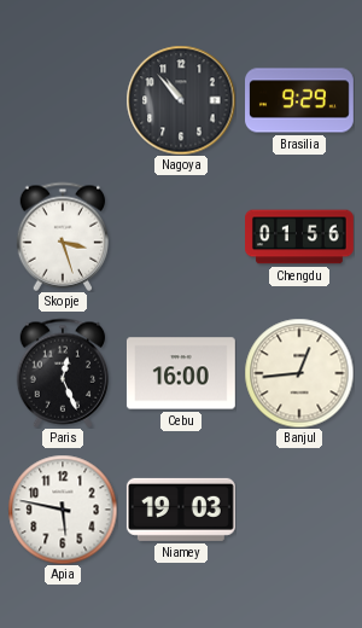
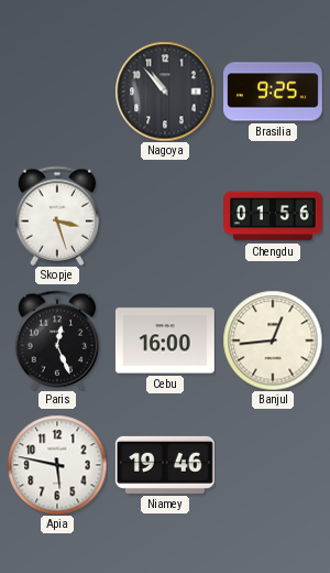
Brasilia: 9:29 -> 9:25 (274, 91)
Niamey: 19:03 -> 19:46 (165, 465)
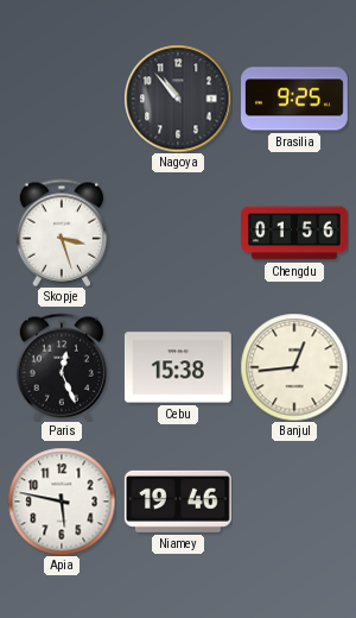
Cebu: 16:00 -> 15:38 (178, 367)
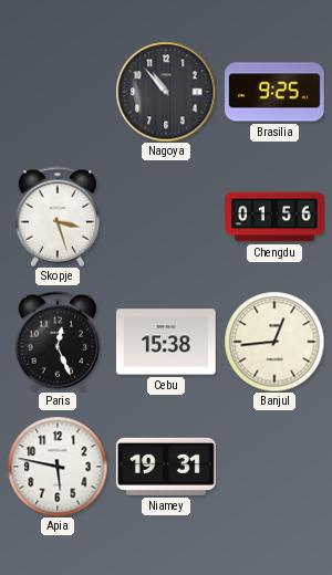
Niamey: 19:46 -> 19:31 (166, 467)
